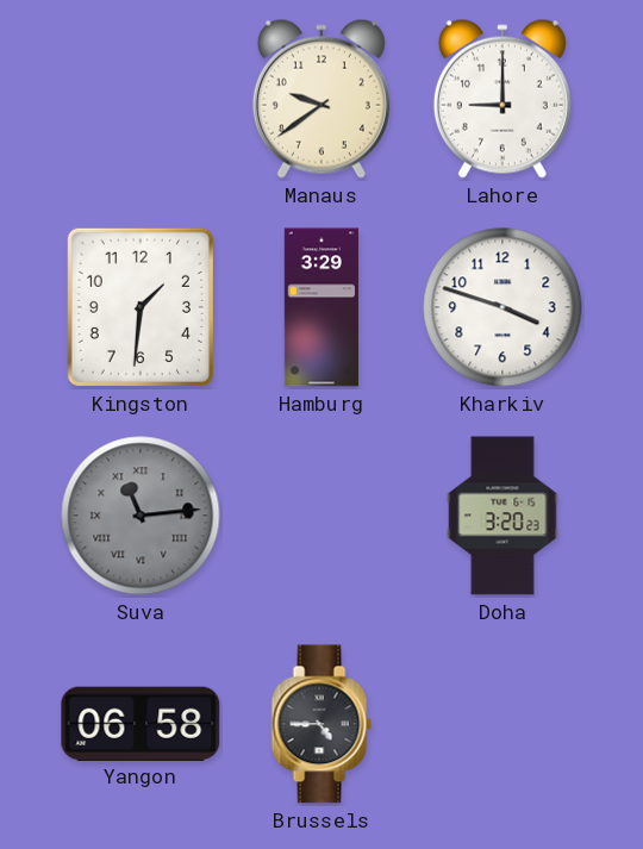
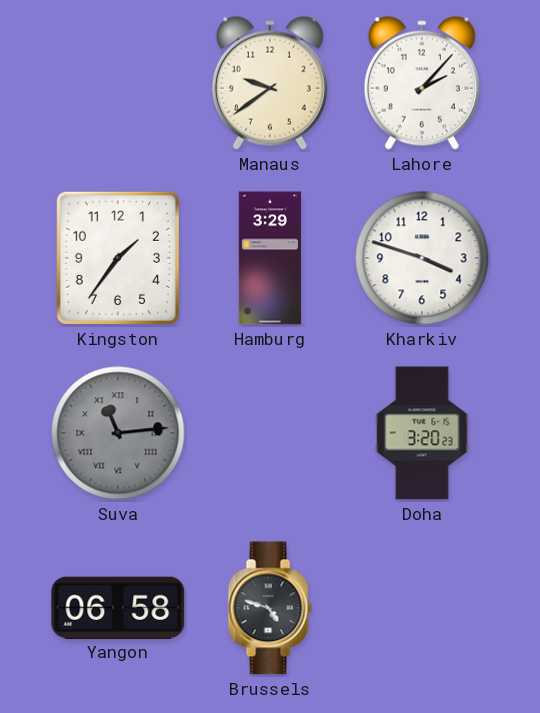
Lahore: 9:00 -> 2:07 (422, 83)
Kingston: 1:31 -> 1:36 (118, 258)
Brussels: 4:45 -> 4:48 (270, 608)
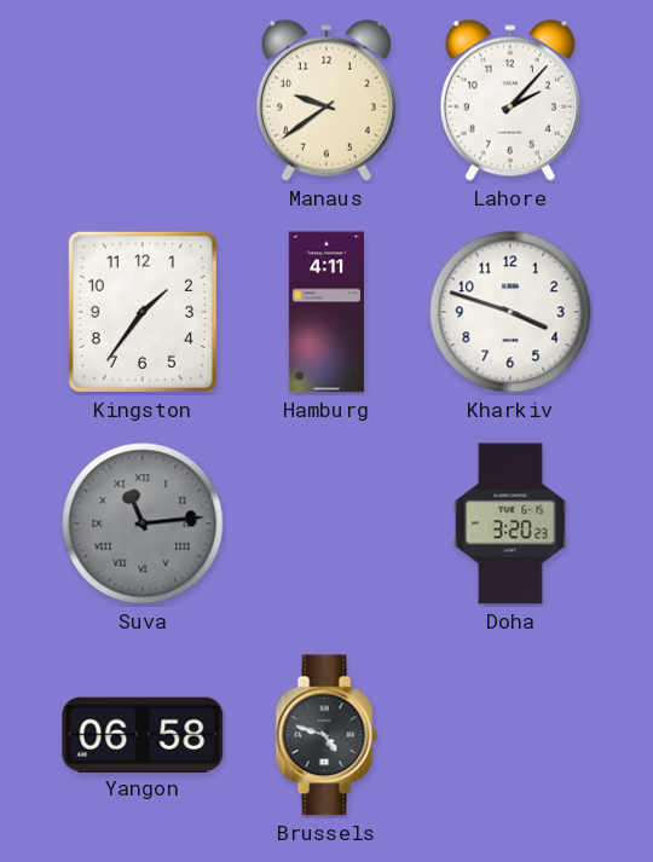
Hamburg: 3:29 -> 4:11 (326, 312)
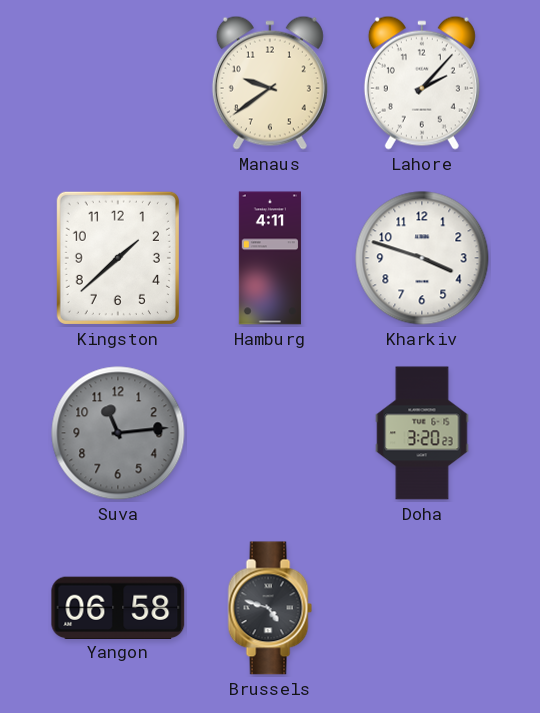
Kingston: 1:36 -> 1:38 (118, 258)
Suva numerals: Roman -> Arabic (118, 433)
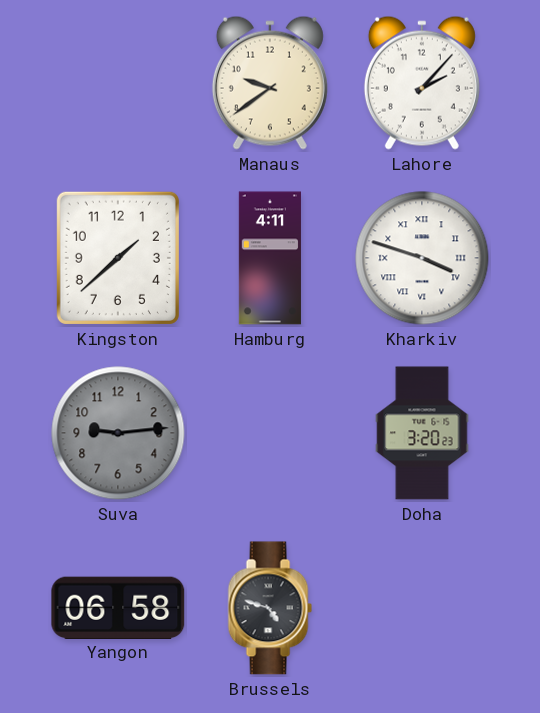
Kharkiv numerals: Arabic -> Roman (422, 258)
Suva: 11:14 -> 9:14 (118, 433)
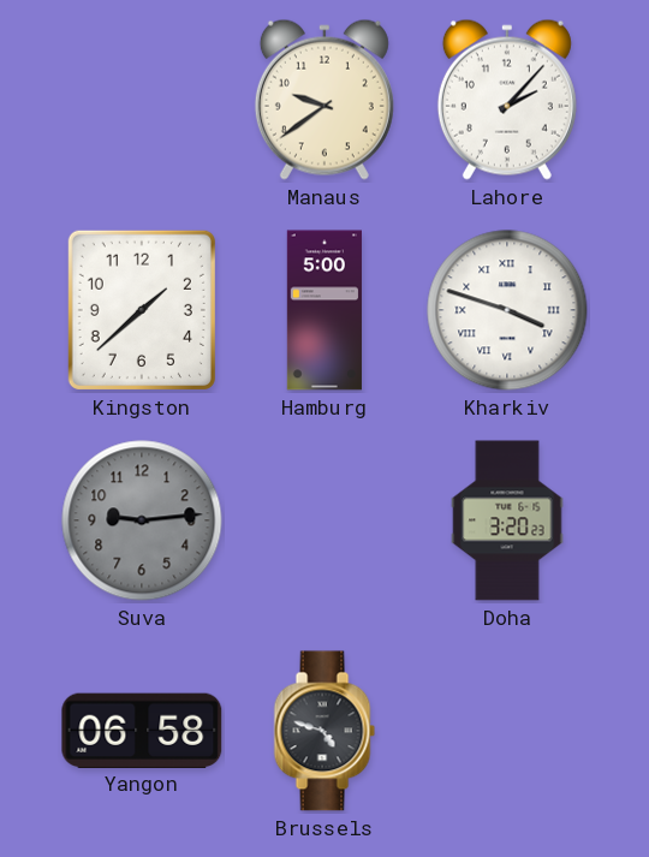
Hamburg: 4:11 -> 5:00 (324, 310)
